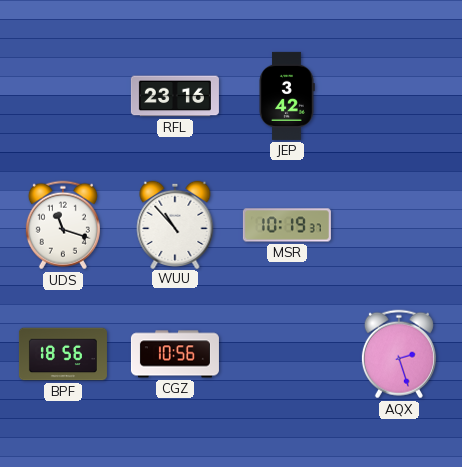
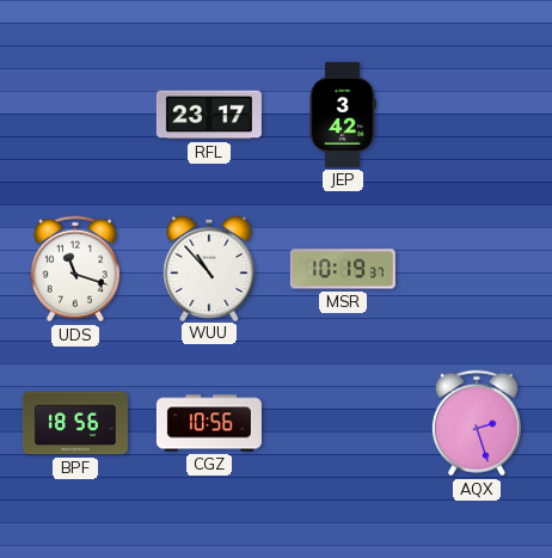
RFL: 23:16 -> 23:17 (209, 115)
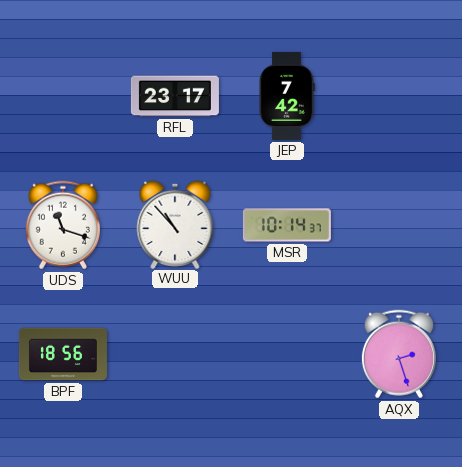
JEP: 3:42 -> 7:42 (287, 96)
MSR: 10:19 -> 10:14 (287, 225)
CGZ: 10:56 -> none (209, 423)
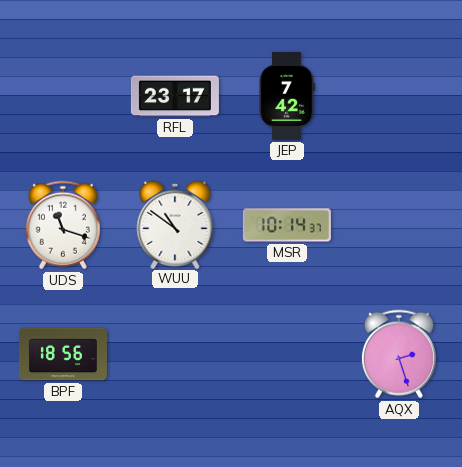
WUU: 10:53 -> 10:51 (175, 224)
